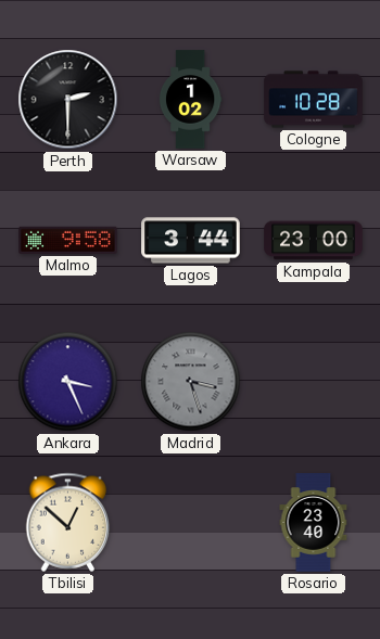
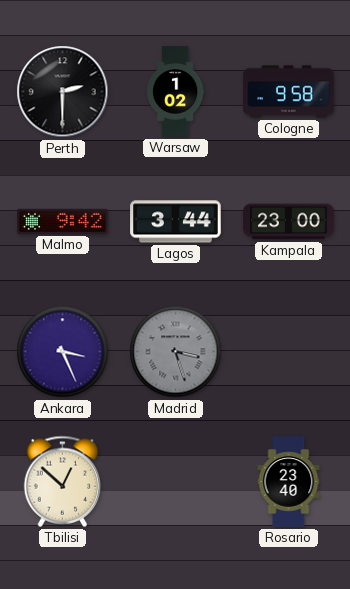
Cologne: 10:28 -> 9:58 (289, 92)
Malmo: 9:58 -> 9:42 (63, 221)
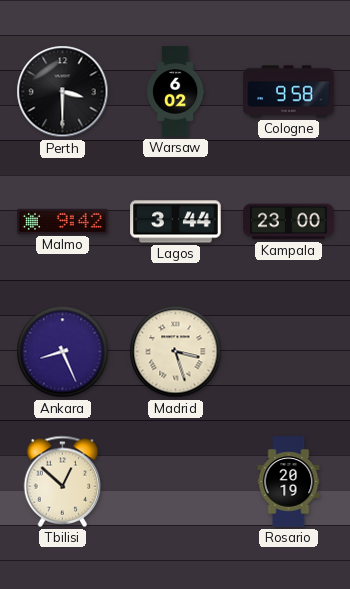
Perth: 2:30 -> 3:30 (63, 92)
Warsaw: 1:02 -> 6:02 (175, 92)
Ankara: 3:26 -> 8:26 (63, 352)
Madrid dial: grey -> cream (176, 352)
Rosario: 23:40 -> 20:19 (289, 482)
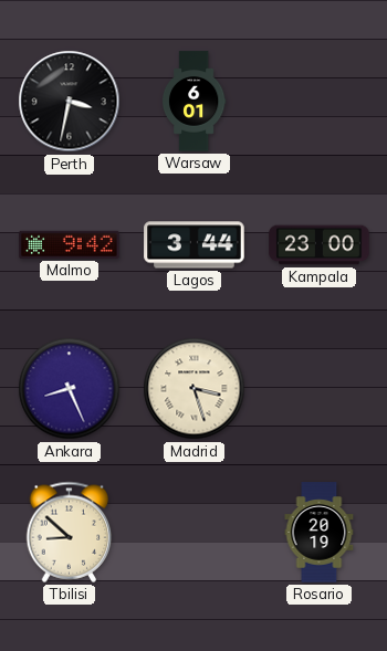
Perth: 3:30 -> 3:32 (70, 102)
Warsaw: 6:02 -> 6:01 (193, 102)
Cologne: 9:58 -> none (289, 92)
Tbilisi: 12:52 -> 8:52 (70, 532)
